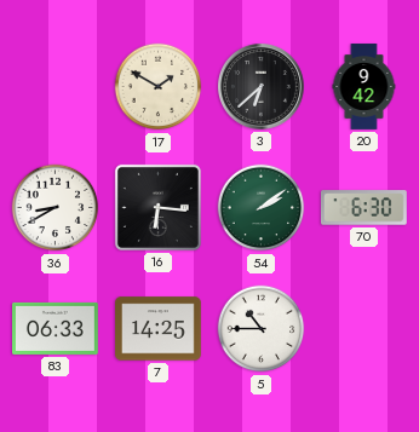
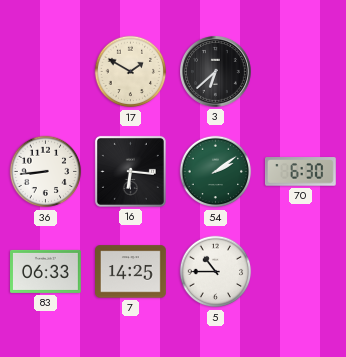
20: 9:42 -> none (365, 87)
36: 8:40 -> 8:44 (46, 172)
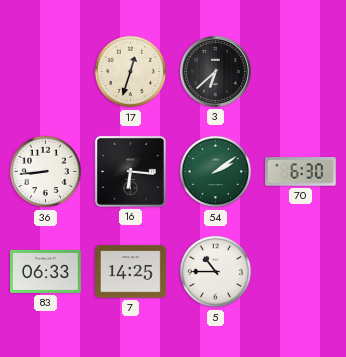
17: 1:50 -> 12:33 (131, 72)
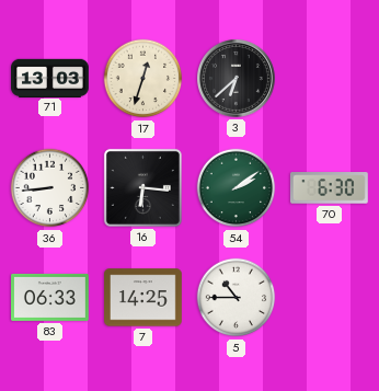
71: none -> 13:03 (50, 78)
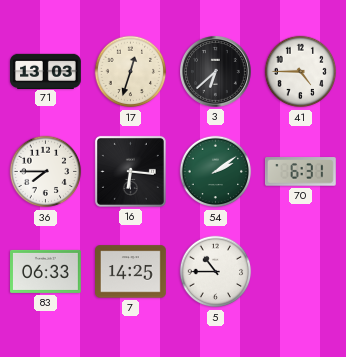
41: none -> 4:45 (301, 72)
36: 8:44 -> 7:45 (46, 172)
70: 6:30 -> 6:31 (300, 172)
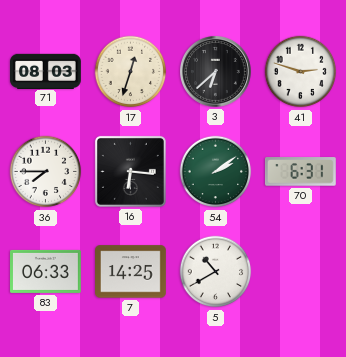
71: 13:03 -> 08:03 (46, 71)
41: 4:45 -> 2:48 (301, 72)
5: 10:45 -> 10:40 (216, 272)
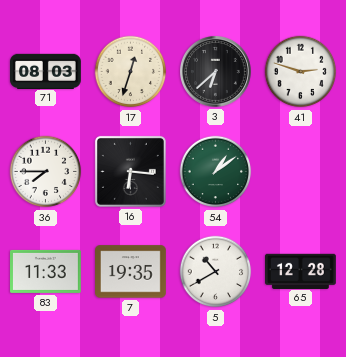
54: 2:09 -> 1:09 (216, 172)
70: 6:31 -> none (300, 172)
83: 06:33 -> 11:33 (46, 271)
7: 14:25 -> 19:35 (131, 272)
65: none -> 12:28 (301, 271)
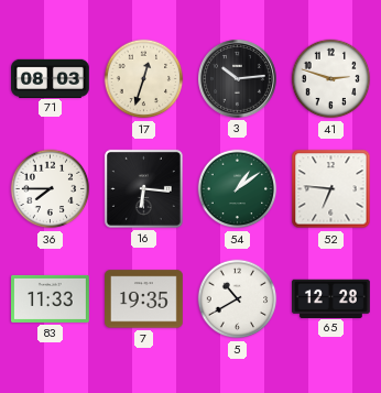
3: 6:38 -> 10:14 (238, 79)
52: none -> 6:46 (331, 189)
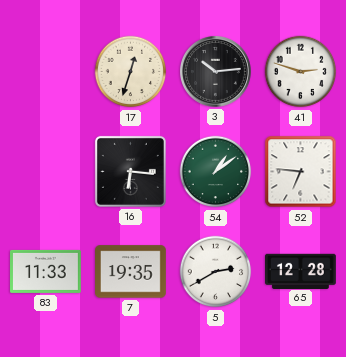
71: 08:03 -> none (51, 78)
36: 7:45 -> none (51, 189)
5: 10:40 -> 2:40 (216, 272)
